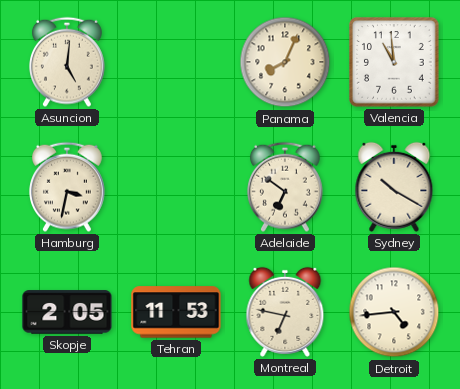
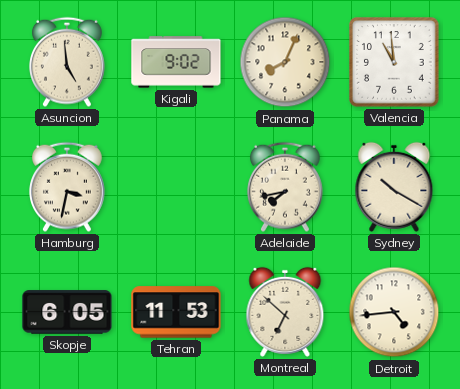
Asuncion: 5:01 -> 4:59 (68, 62)
Kigali: none -> 9:02 (176, 62)
Adelaide: 6:51 -> 7:43 (286, 187)
Skopje: 2:05 -> 6:05 (67, 312)
Montreal: 6:47 -> 6:52 (285, 312)
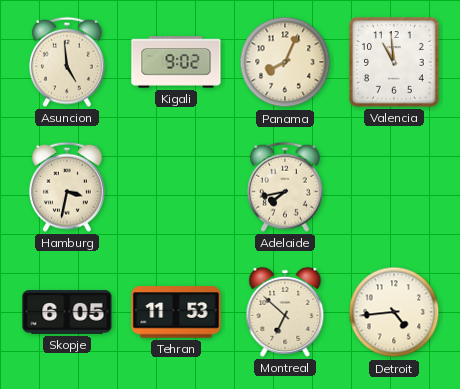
Sydney: 10:20 -> none (394, 187)
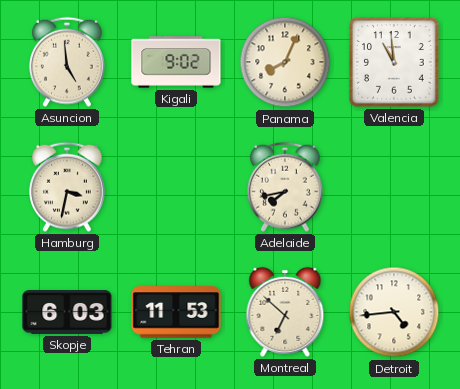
Skopje: 6:05 -> 6:03 (67, 312)
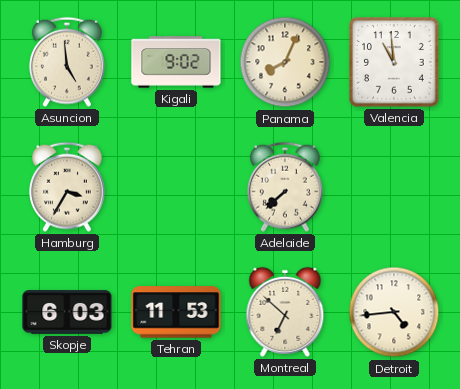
Hamburg: 3:32 -> 3:35 (68, 187)
Adelaide: 7:43 -> 7:38 (286, 187)
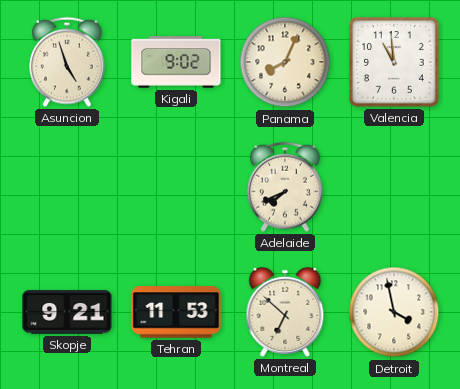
Asuncion: 4:59 -> 4:57 (68, 62)
Hamburg: 3:35 -> none (68, 187)
Adelaide: 7:38 -> 7:41 (286, 187)
Skopje: 6:03 -> 9:21 (67, 312)
Detroit: 4:44 -> 3:58 (394, 312)
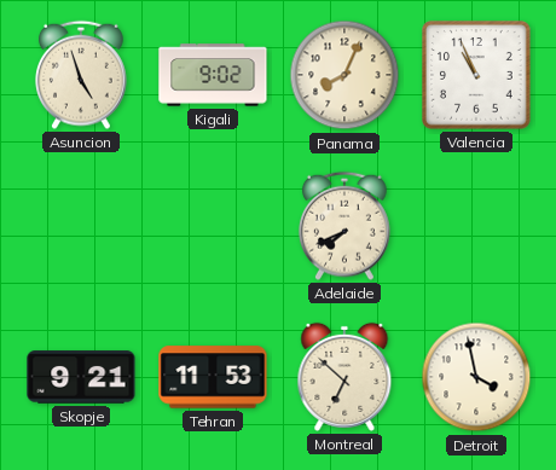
Valencia: 10:59 -> 10:56 (476, 75)
